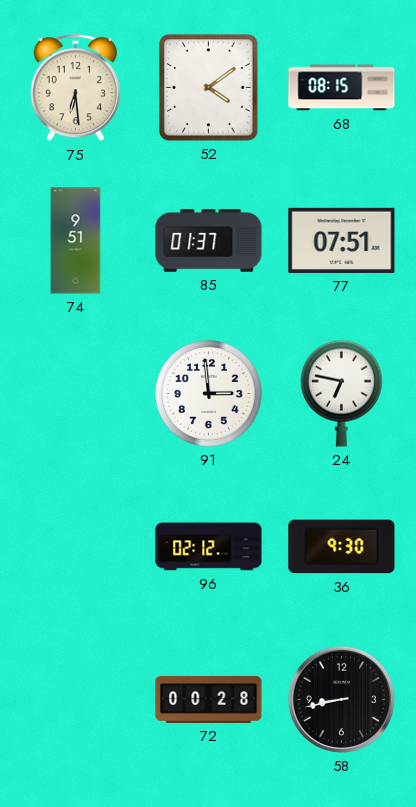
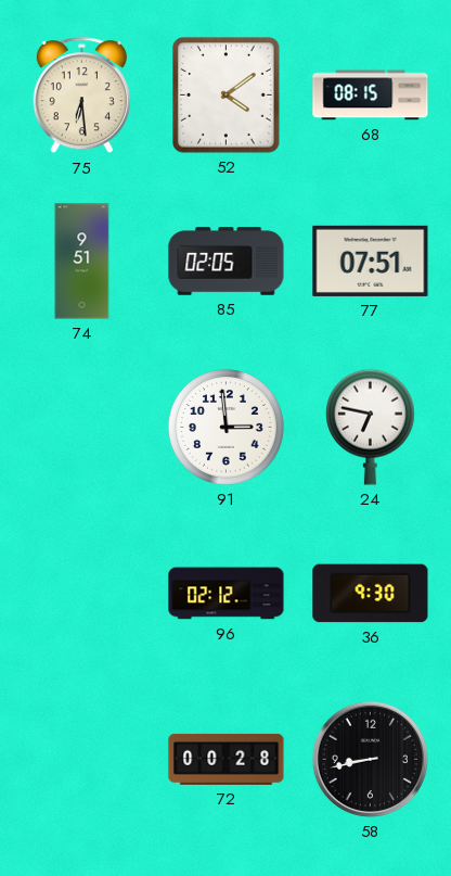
85: 01:37 -> 02:05 (227, 262)
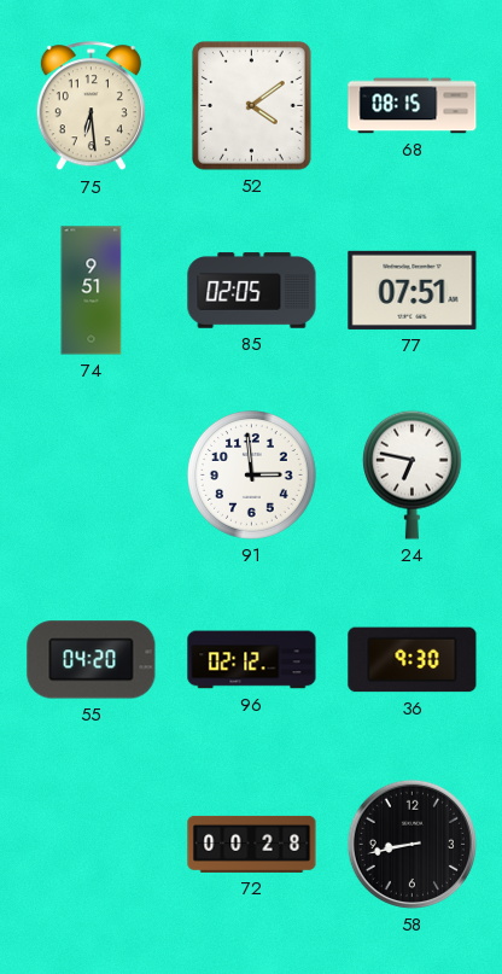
55: none -> 04:20 (92, 660)
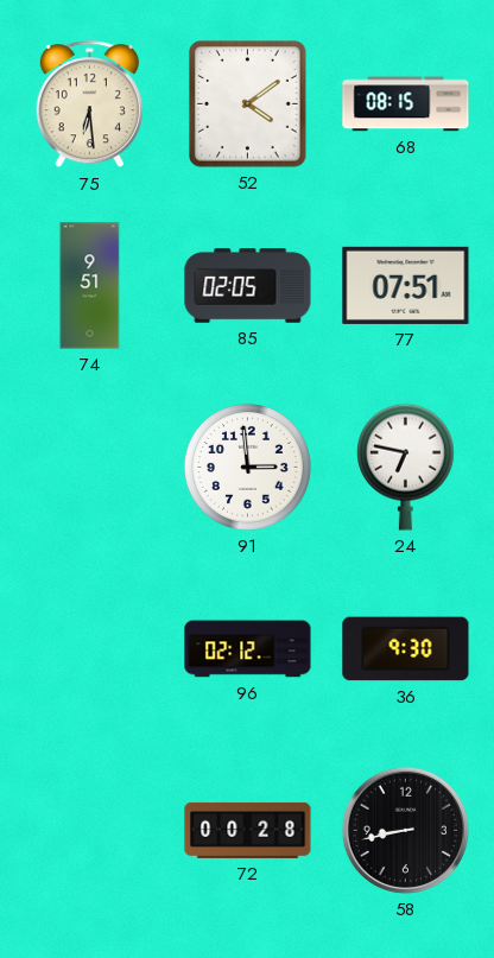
55: 04:20 -> none (92, 660)
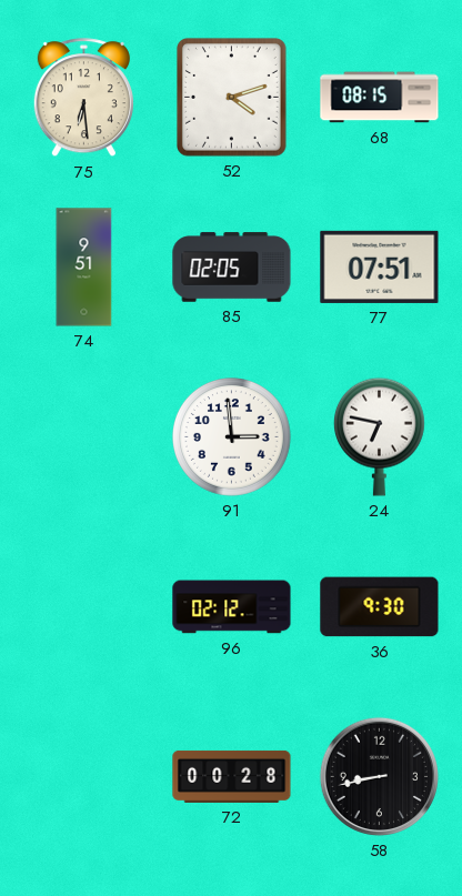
52: 4:09 -> 4:12 (232, 98)
